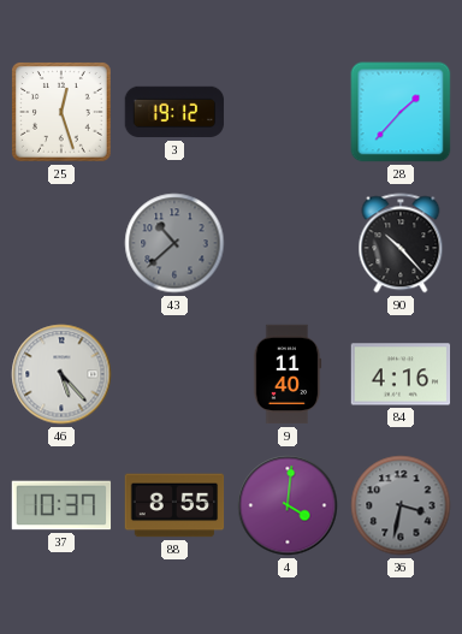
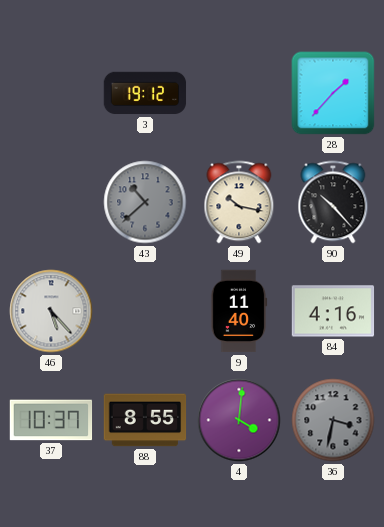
25: 12:27 -> none (63, 113)
49: none -> 10:17 (239, 202)
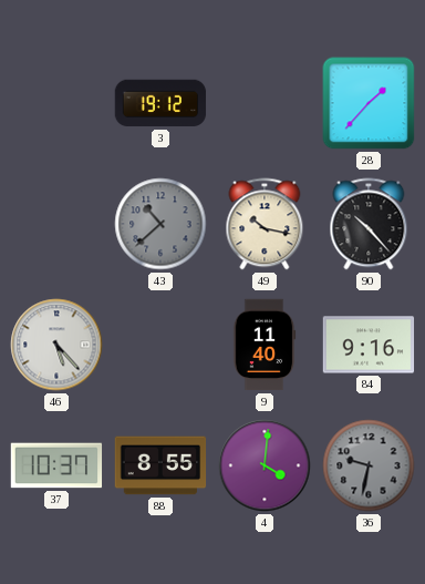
84: 4:16 -> 9:16 (369, 345)
36: 3:32 -> 9:32 (369, 465)
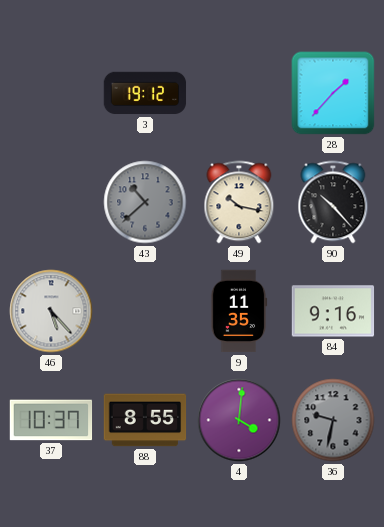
9: 11:40 -> 11:35 (239, 311)
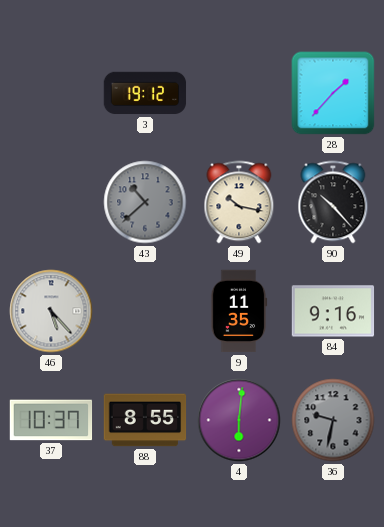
4: 4:01 -> 6:01 (239, 420)
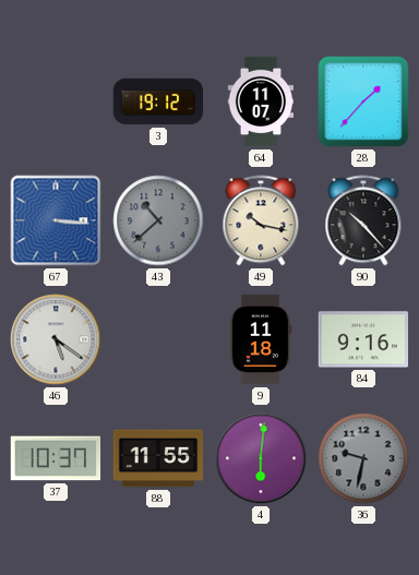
64: none -> 11:07 (261, 101)
67: none -> 3:16 (56, 220)
46: 5:23 -> 5:21 (56, 339)
9: 11:35 -> 11:18 (261, 339)
88: 8:55 -> 11:55 (158, 458)
